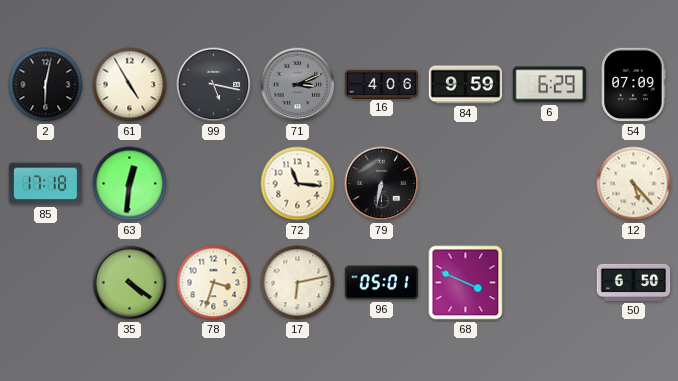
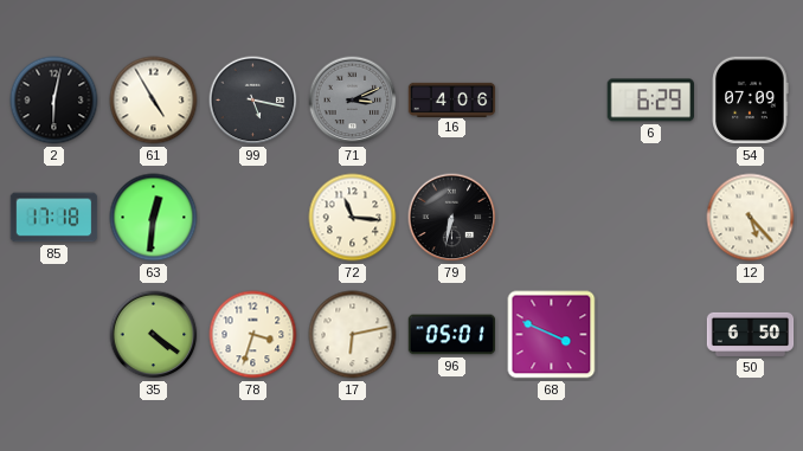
84: 9:59 -> none (466, 85)
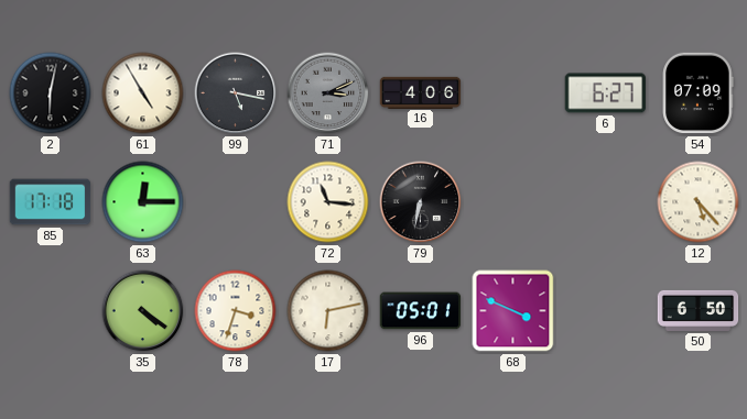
6: 6:29 -> 6:27 (605, 93)
63: 12:31 -> 12:15 (143, 202)
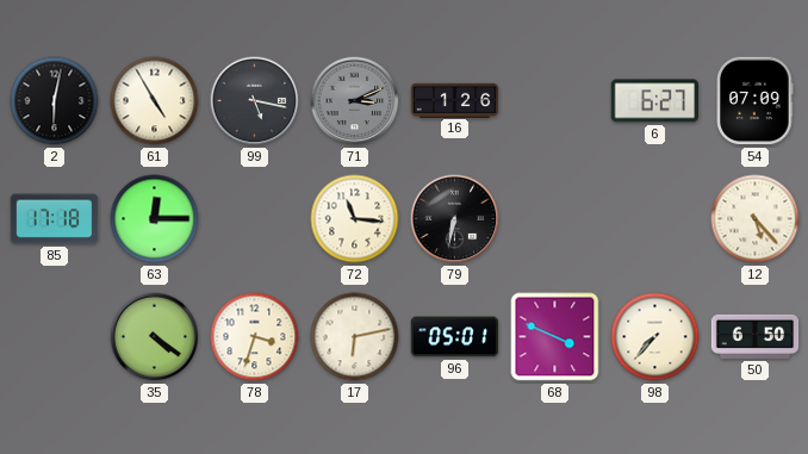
16: 4:06 -> 1:26 (455, 100)
98: none -> 7:37 (655, 337)
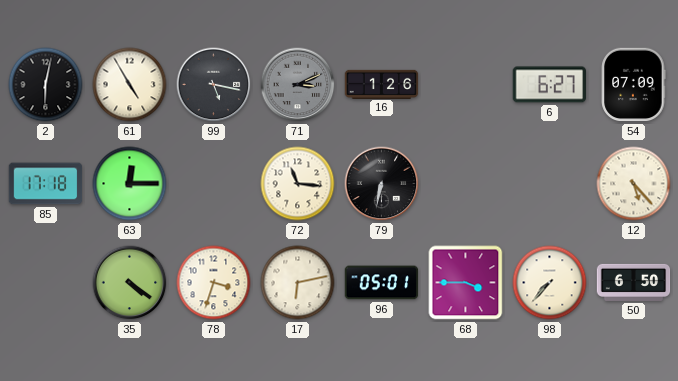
68: 3:49 -> 3:45 (466, 283)
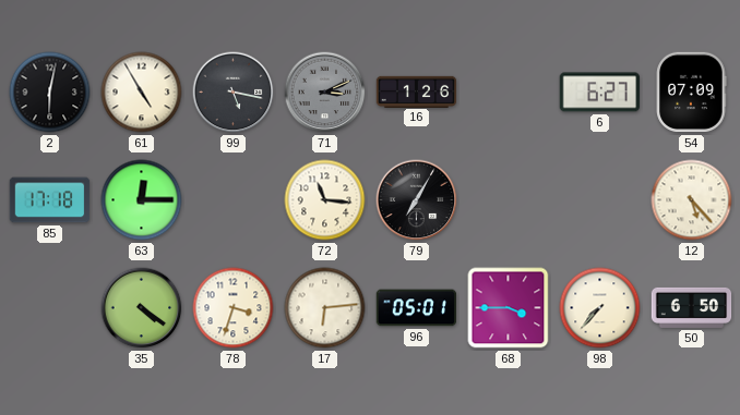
79: 6:32 -> 7:05 (417, 200)
17: 6:13 -> 6:14 (325, 308)
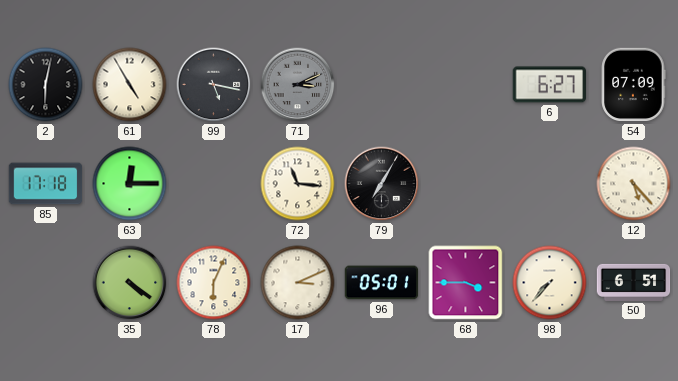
16: 1:26 -> none (417, 91)
78: 3:33 -> 6:04 (214, 283)
17: 6:14 -> 3:11 (298, 283)
50: 6:50 -> 6:51 (634, 282)
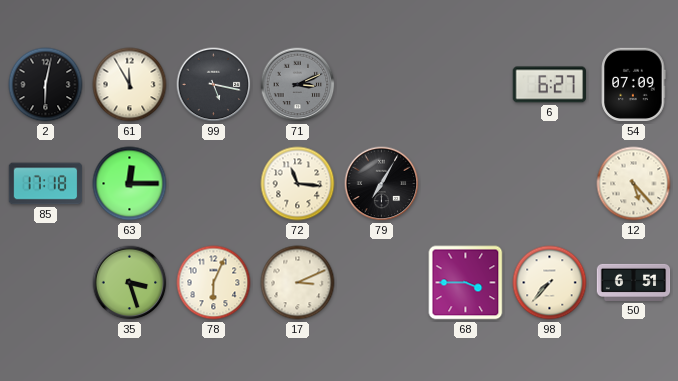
61: 4:55 -> 11:55 (130, 85)
35: 4:21 -> 3:27 (130, 283)
96: 05:01 -> none (382, 283)
